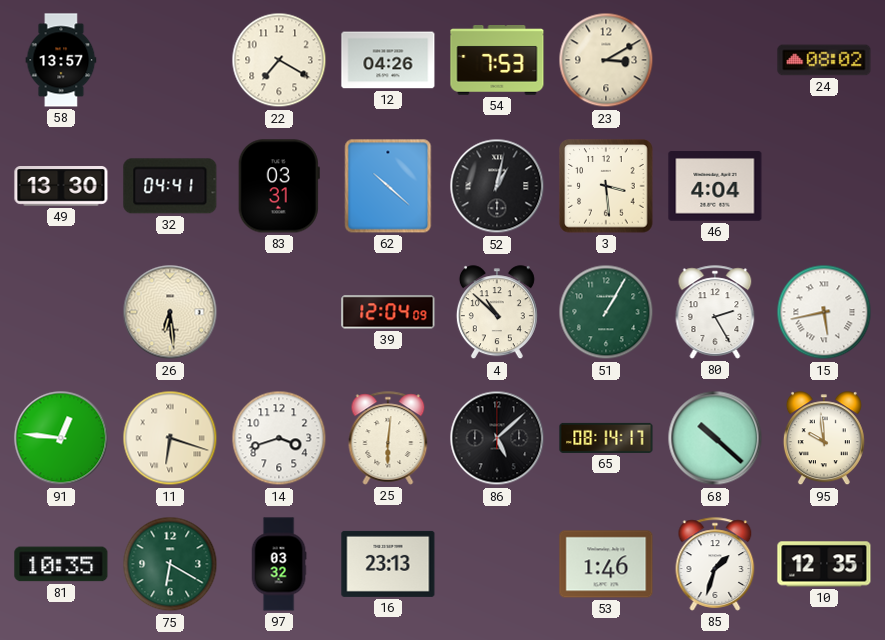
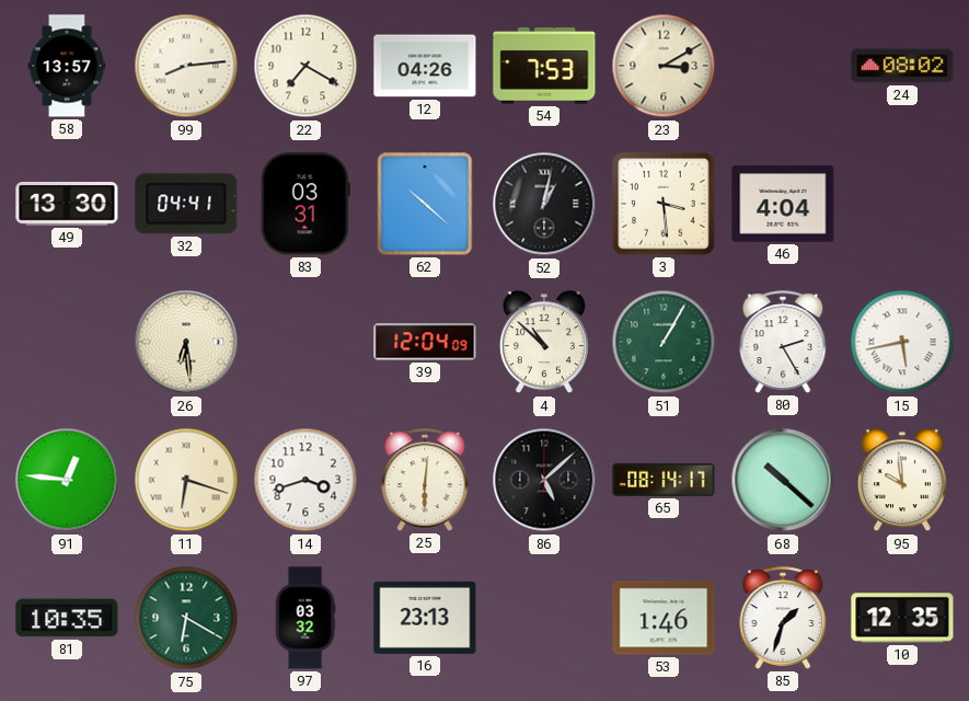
99: none -> 8:14 (186, 66)
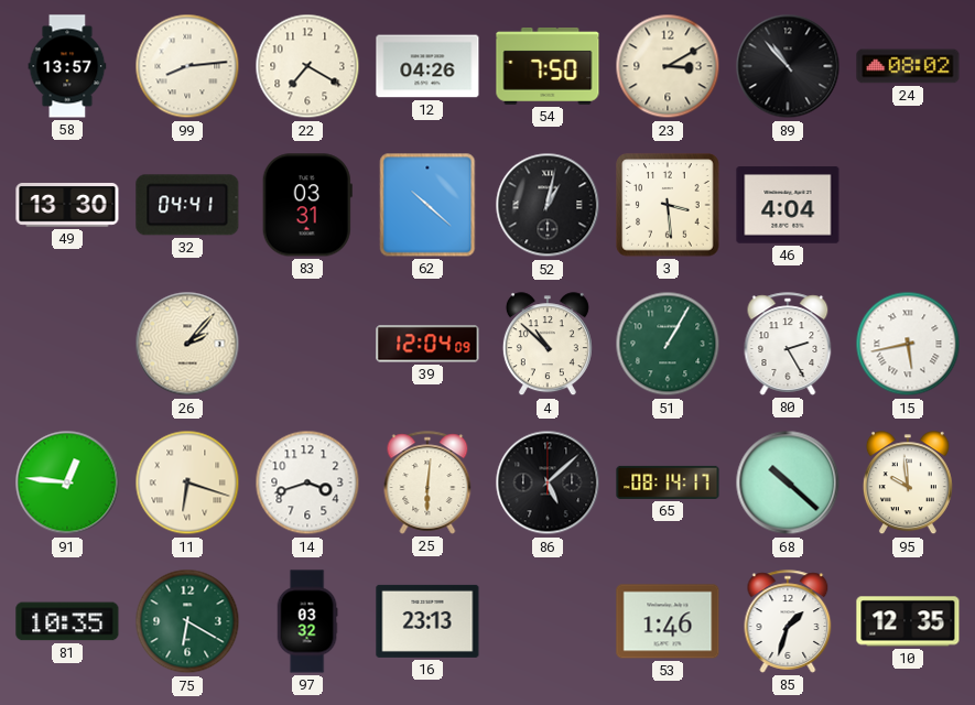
54: 7:53 -> 7:50 (548, 67)
89: none -> 10:53 (788, 66)
26: 6:29 -> 2:07 (187, 344)
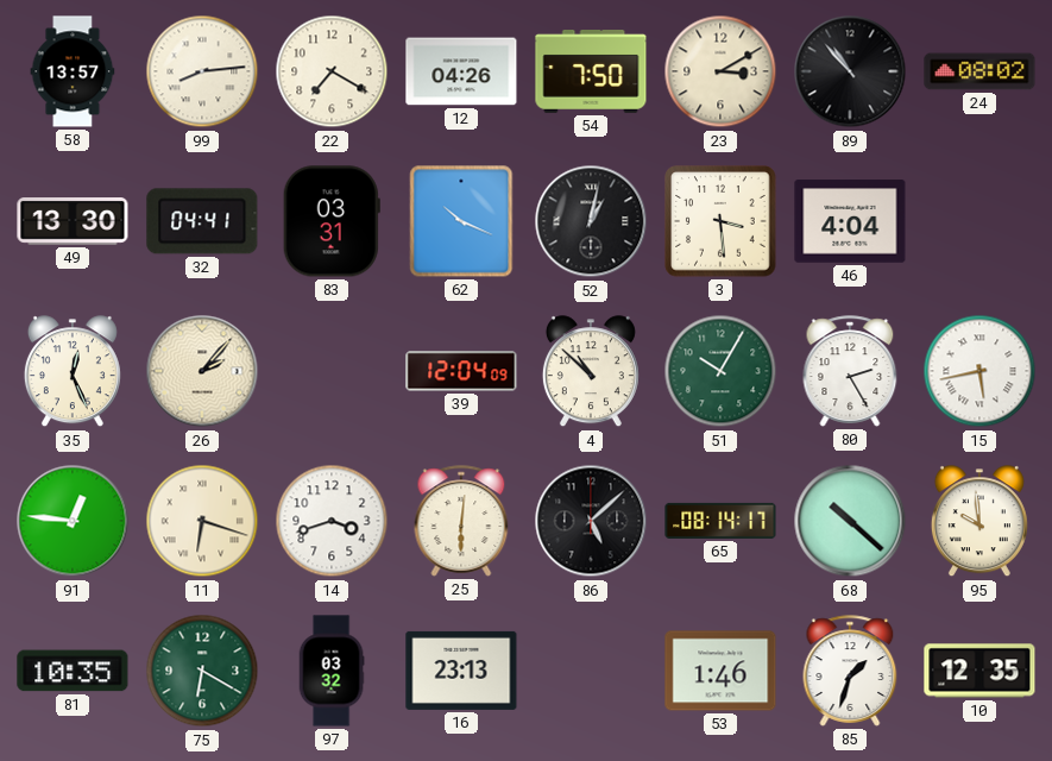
62: 10:22 -> 10:19 (461, 221)
35: none -> 12:26 (73, 372)
51: 1:05 -> 10:05 (720, 371)
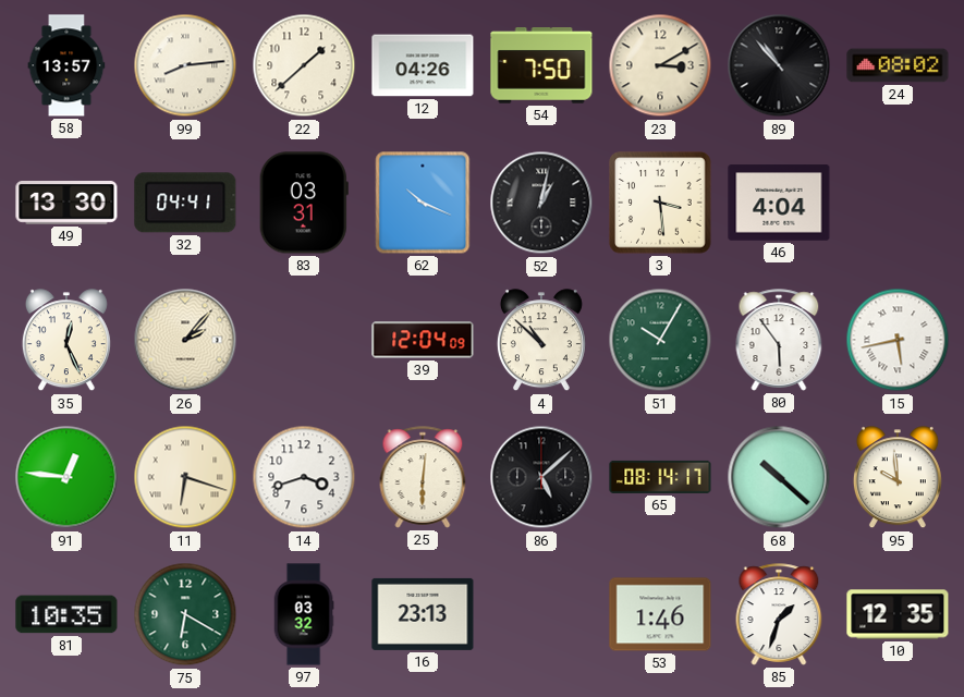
22: 7:20 -> 1:38 (304, 65)
80: 2:25 -> 5:54 (779, 340)
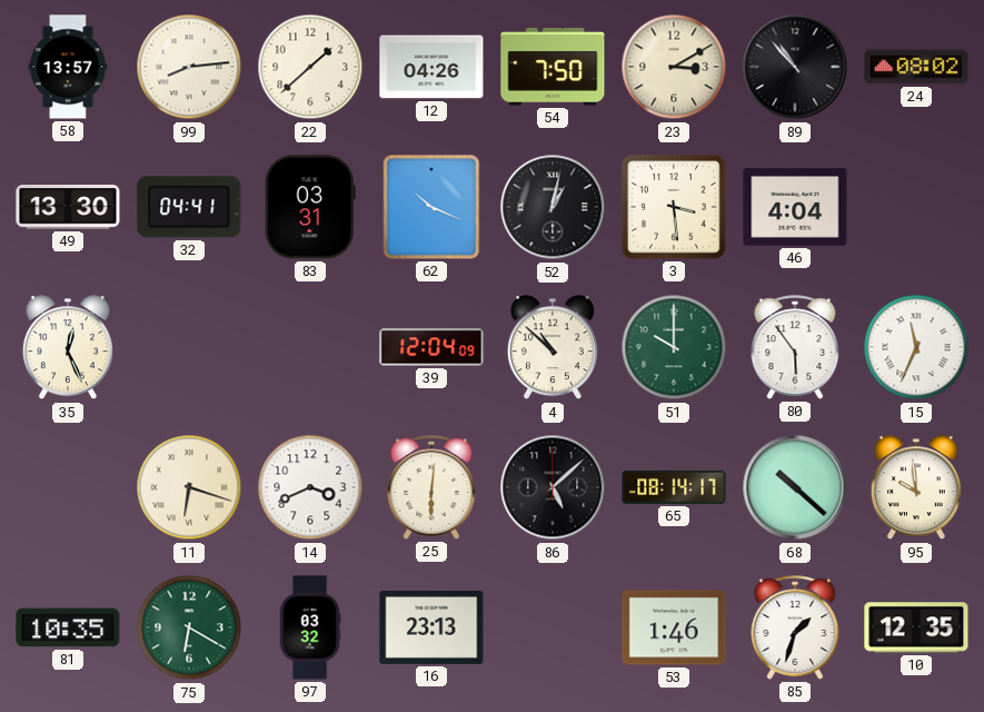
26: 2:07 -> none (185, 340)
51: 10:05 -> 10:00 (674, 347)
15: 5:43 -> 11:34 (916, 347)
91: 12:46 -> none (66, 477)
14: 3:42 -> 3:41 (310, 487)
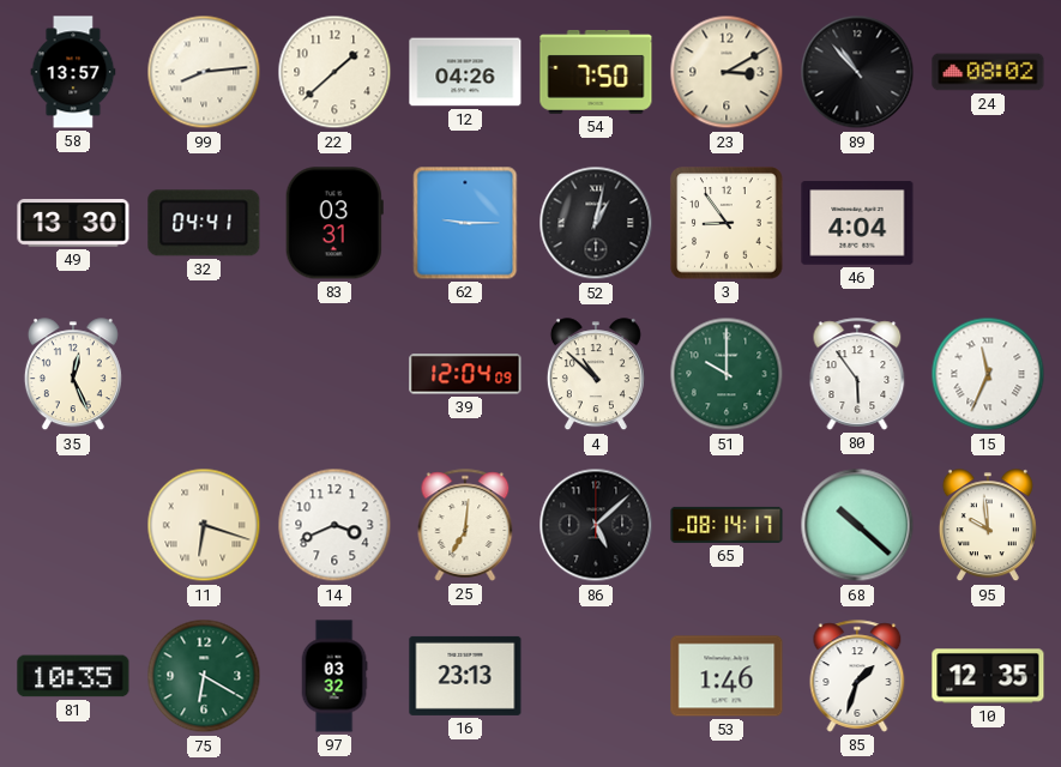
62: 10:19 -> 9:15 (465, 223)
3: 3:29 -> 8:54 (727, 223)
25: 6:01 -> 7:01 (465, 525)
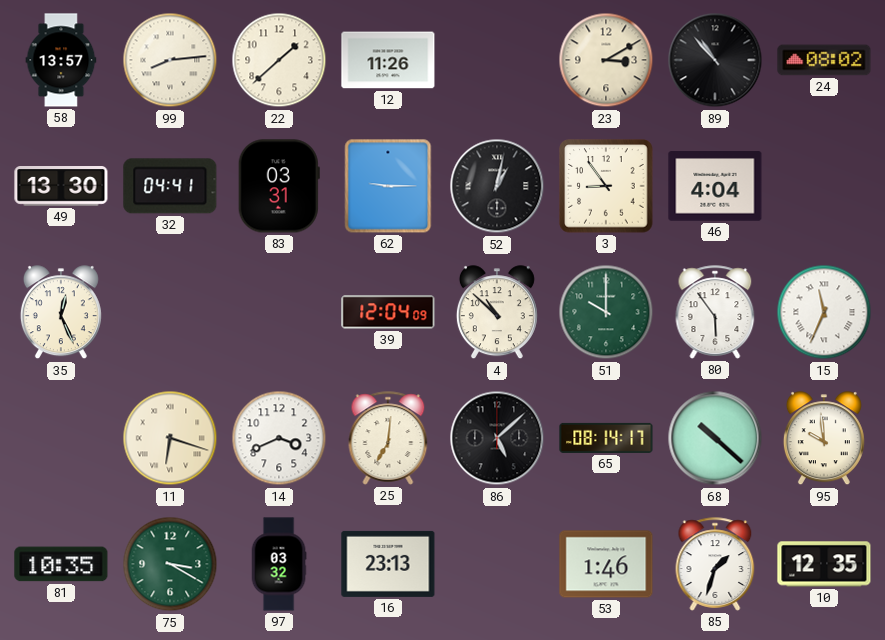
12: 04:26 -> 11:26 (388, 60)
54: 7:50 -> none (596, 73)
75: 6:20 -> 3:20 (170, 564)
